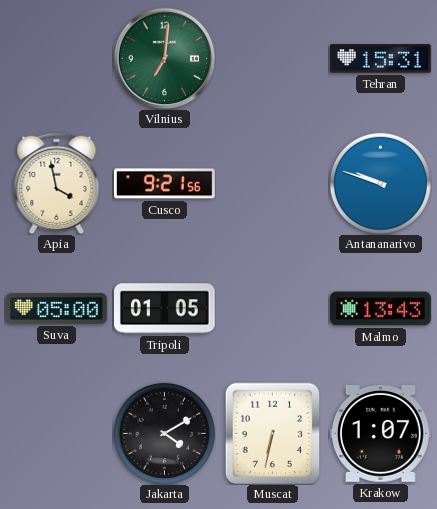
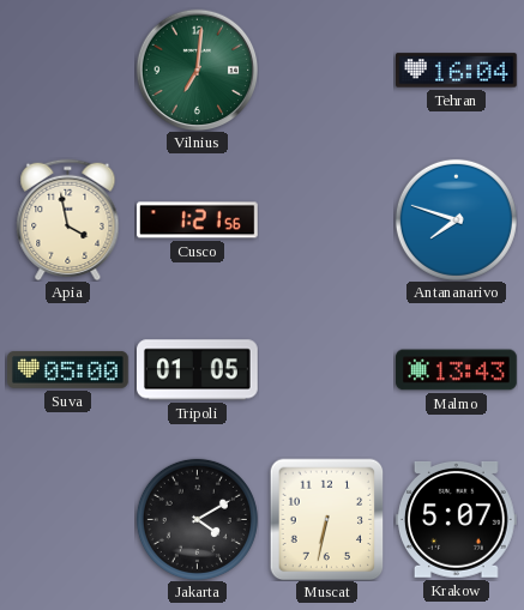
Tehran: 15:31 -> 16:04 (457, 71)
Cusco: 9:21 -> 1:21 (198, 221)
Antananarivo: 9:48 -> 7:48 (456, 219)
Krakow: 1:07 -> 5:07 (457, 519)
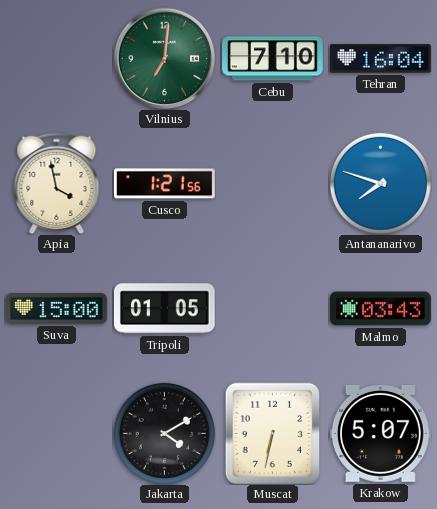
Cebu: none -> 7:10 (273, 59)
Suva: 05:00 -> 15:00 (57, 308)
Malmo: 13:43 -> 03:43 (381, 309)
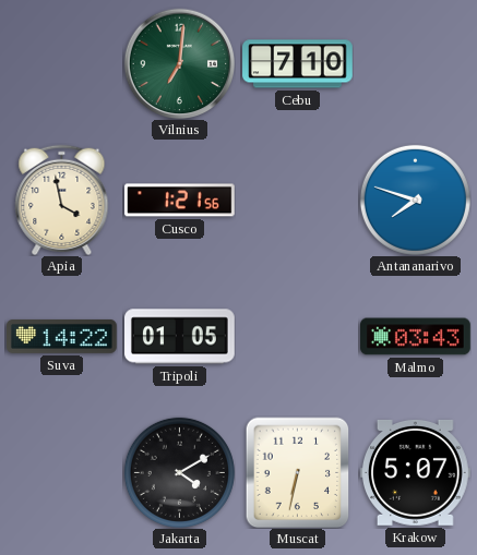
Tehran: 16:04 -> none (381, 59)
Suva: 15:00 -> 14:22 (62, 336)
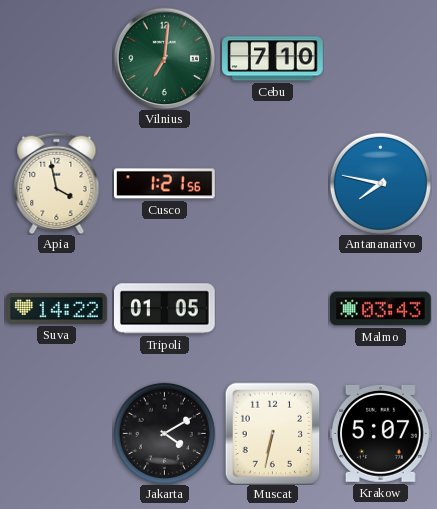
Antananarivo: 7:48 -> 7:47 (380, 183)
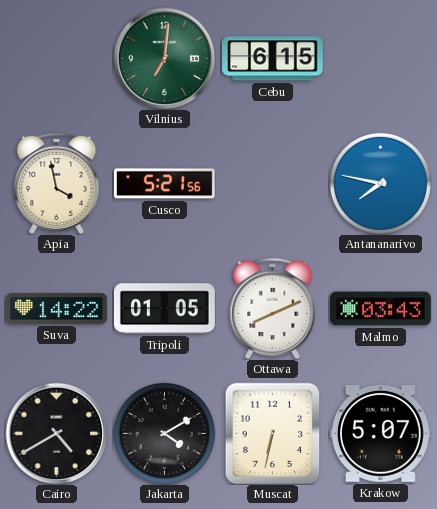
Cebu: 7:10 -> 6:15 (273, 59)
Cusco: 1:21 -> 5:21 (165, 184)
Ottawa: none -> 8:11 (273, 308)
Cairo: none -> 4:40 (56, 433)
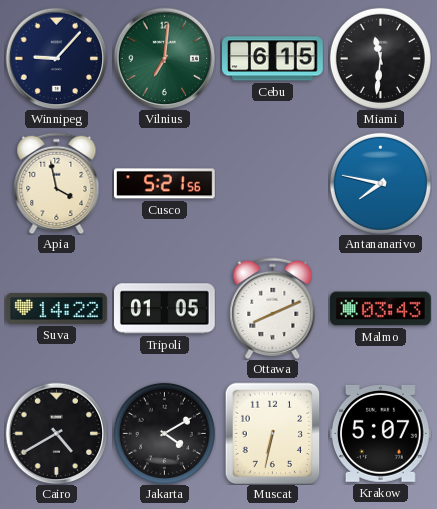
Winnipeg: none -> 9:07 (56, 58)
Miami: none -> 11:31 (380, 58)
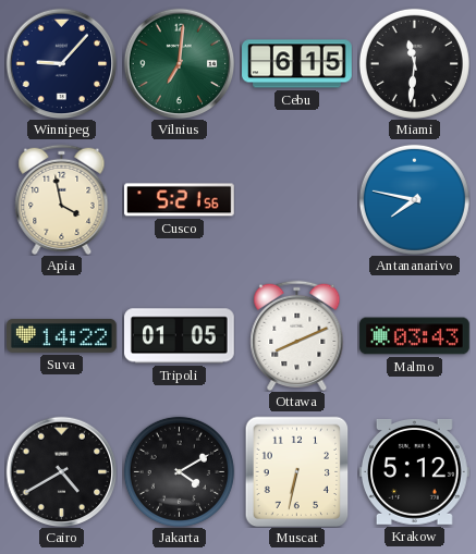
Krakow: 5:07 -> 5:12 (415, 471)
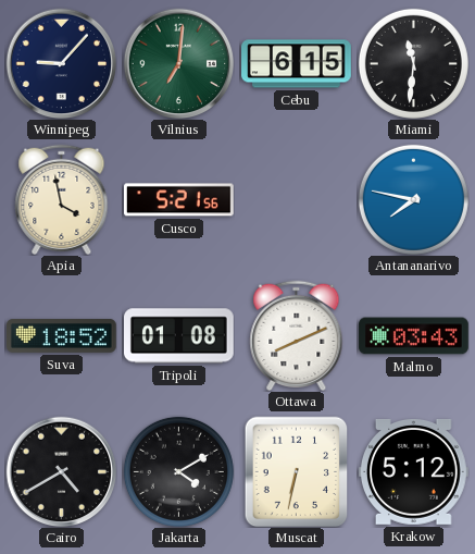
Suva: 14:22 -> 18:52 (62, 335)
Tripoli: 01:05 -> 01:08 (179, 336)
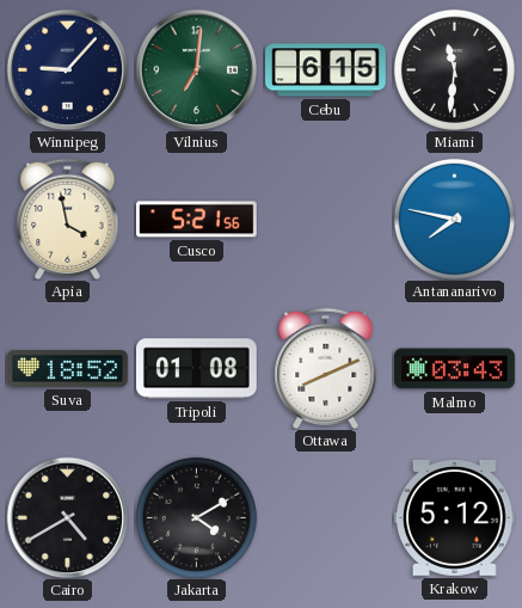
Muscat: 6:32 -> none (297, 471)
